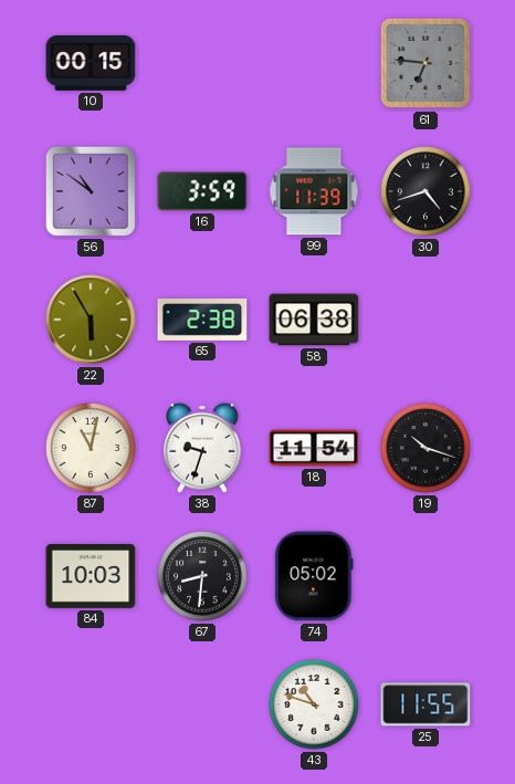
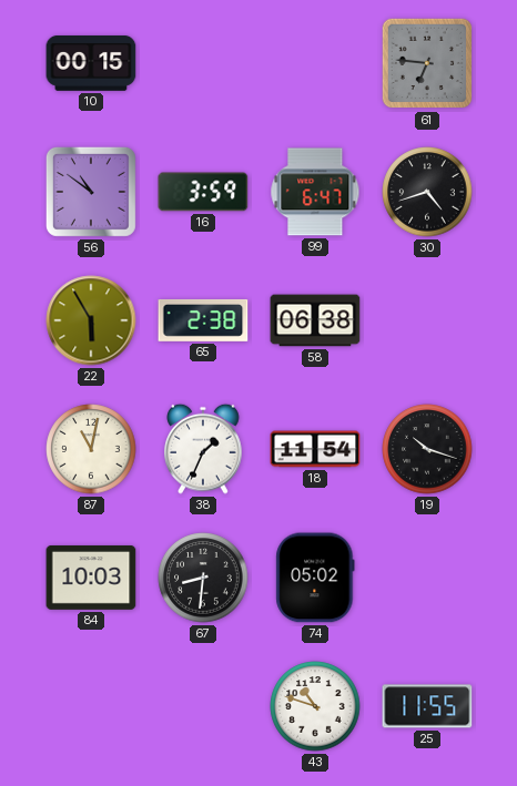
99: 11:39 -> 6:47 (315, 192)
38: 9:33 -> 1:34 (203, 449)
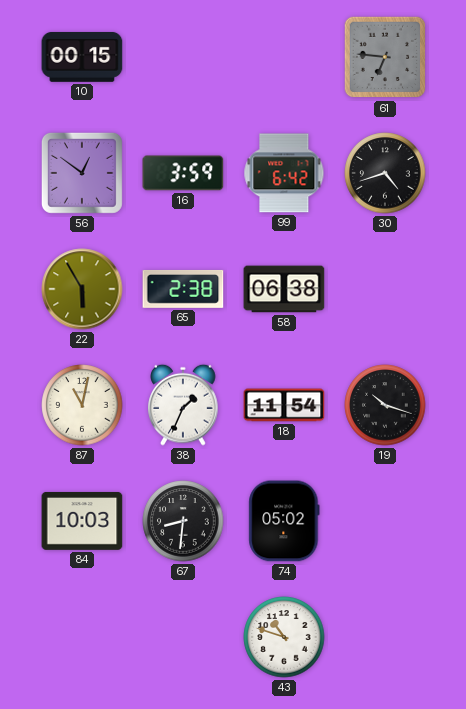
56: 10:51 -> 12:51 (82, 173)
99: 6:47 -> 6:42 (284, 173)
25: 11:55 -> none (427, 706)
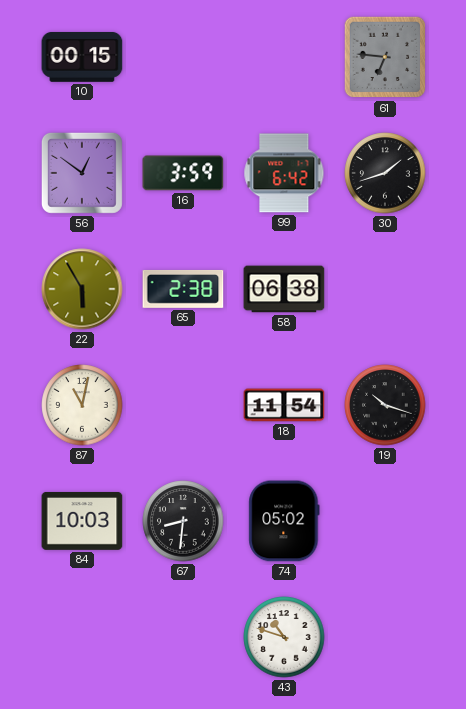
30: 4:42 -> 1:42 (385, 173)
38: 1:34 -> none (183, 405)
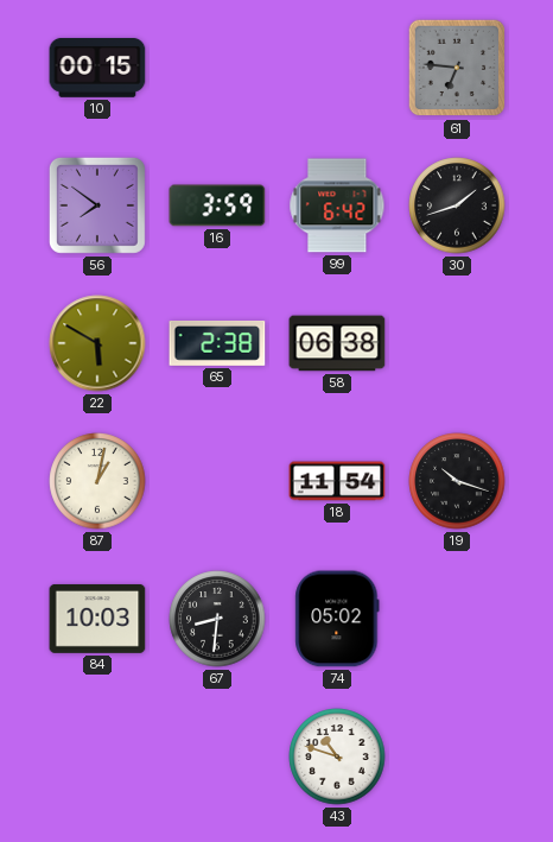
56: 12:51 -> 7:51 (97, 205)
22: 5:55 -> 5:50 (97, 343)
87: 11:02 -> 1:02 (97, 481)
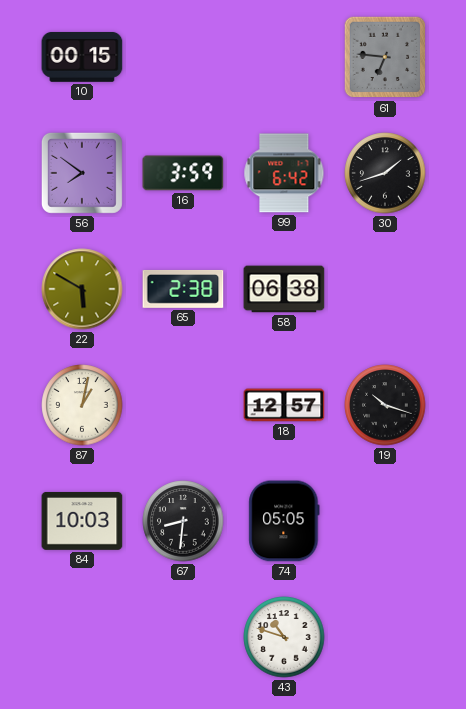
18: 11:54 -> 12:57 (284, 405)
74: 05:02 -> 05:05 (284, 521)
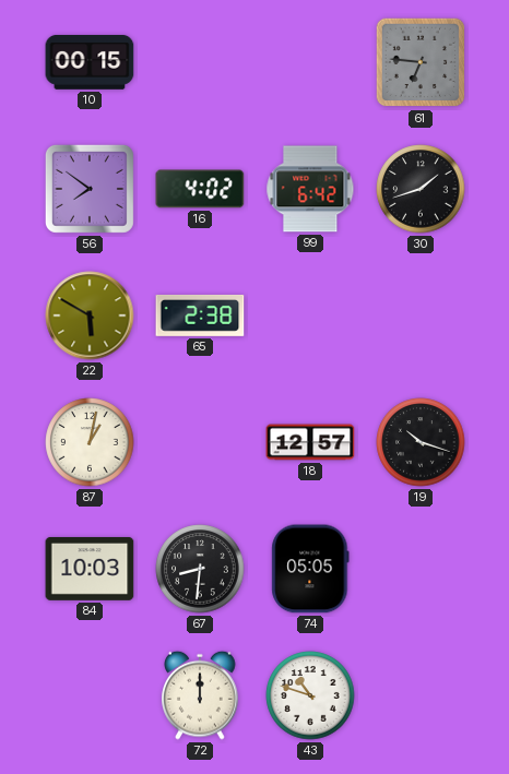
16: 3:59 -> 4:02 (200, 189)
58: 06:38 -> none (284, 289)
72: none -> 12:00 (200, 695)
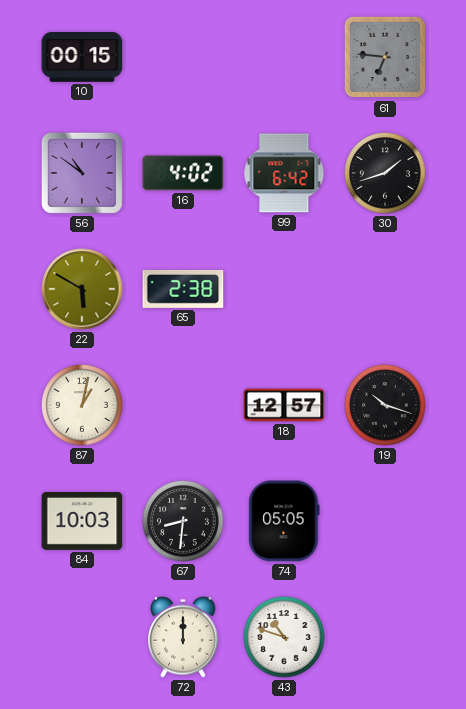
56: 7:51 -> 10:51 (82, 173)
